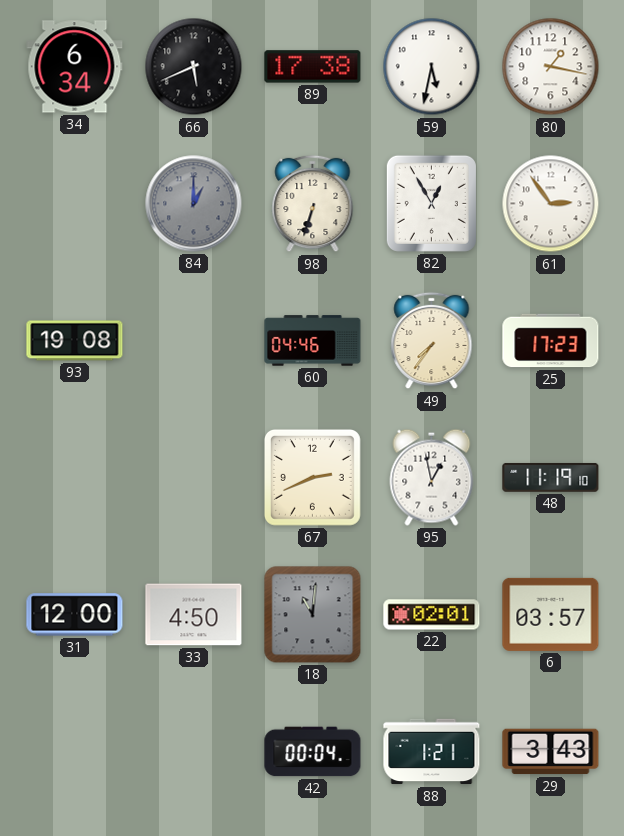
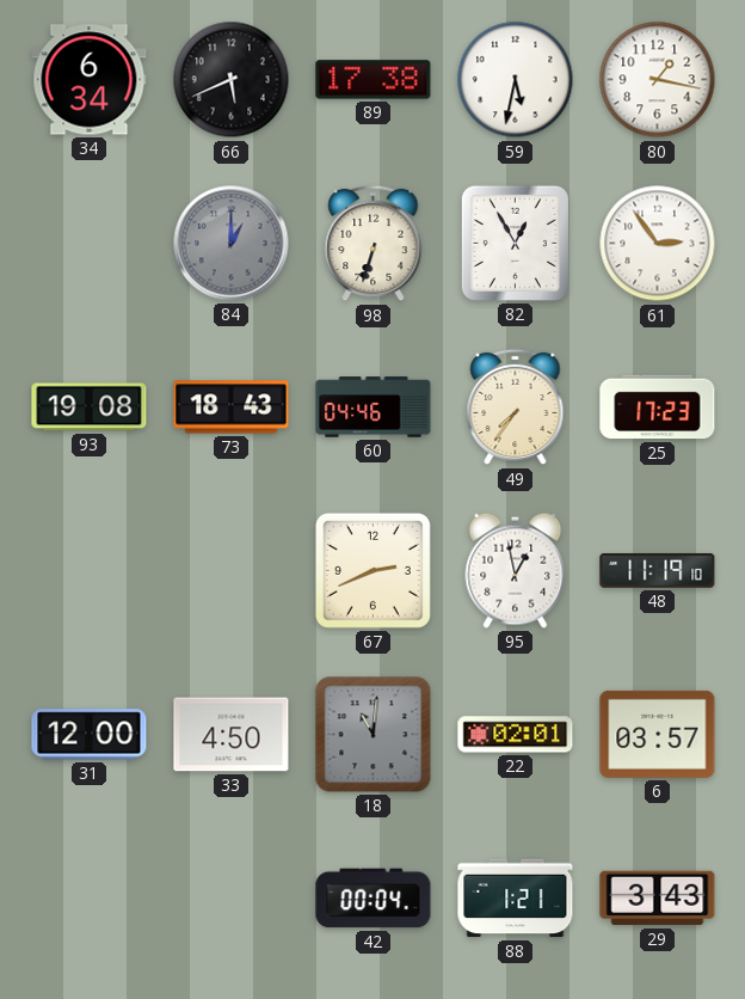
73: none -> 18:43 (232, 407)
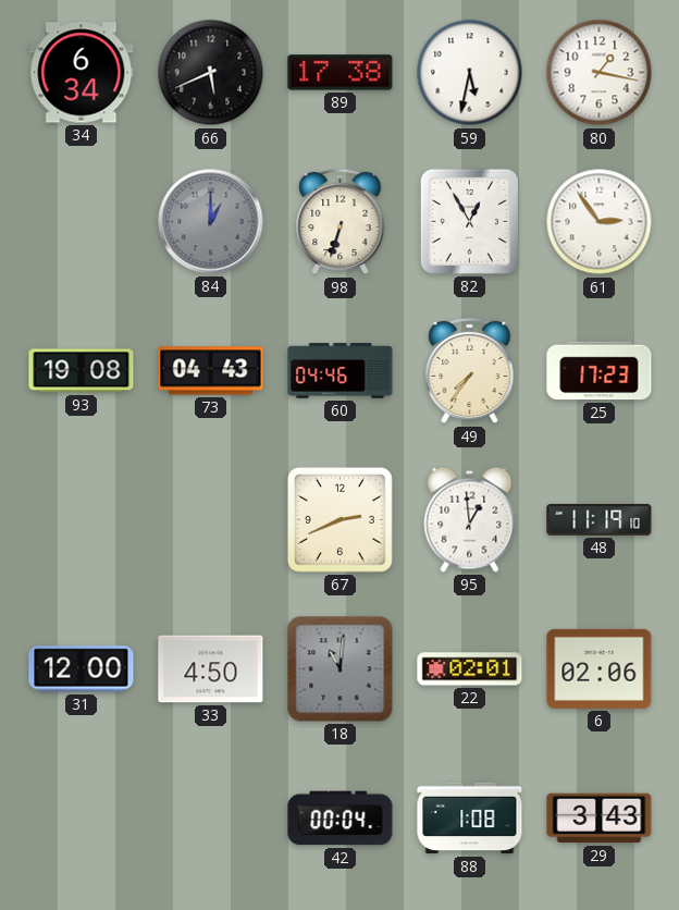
73: 18:43 -> 04:43 (211, 371)
95: 12:58 -> 12:59 (470, 519)
6: 03:57 -> 02:06 (600, 668)
88: 1:21 -> 1:08 (470, 819)
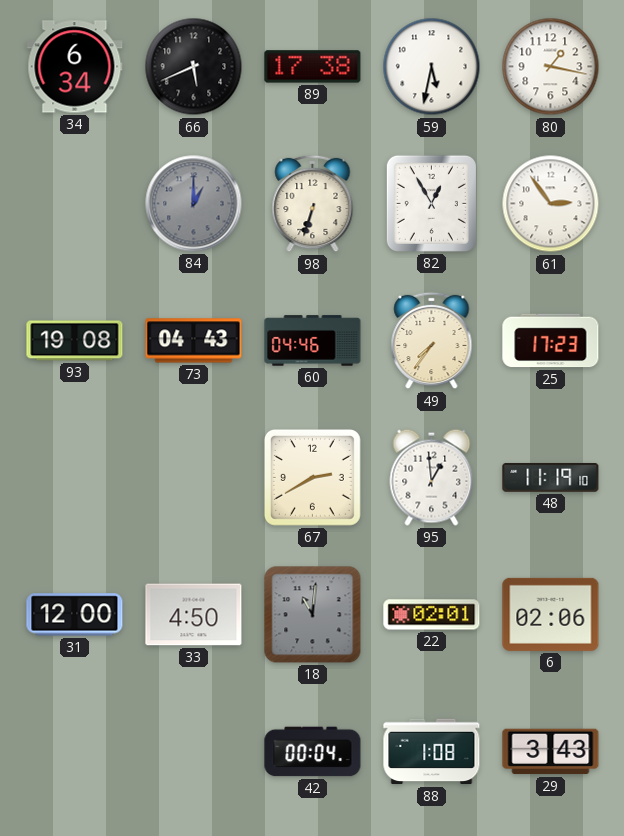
67: 2:41 -> 2:40 (312, 477)
